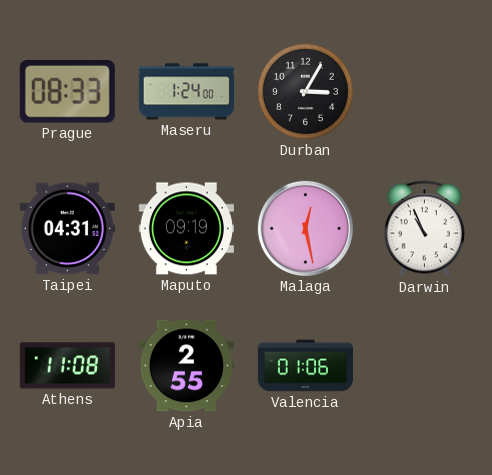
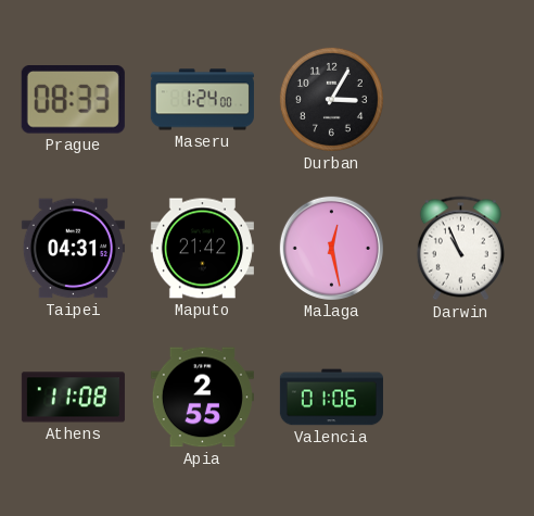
Maputo: 09:19 -> 21:42 (202, 249)
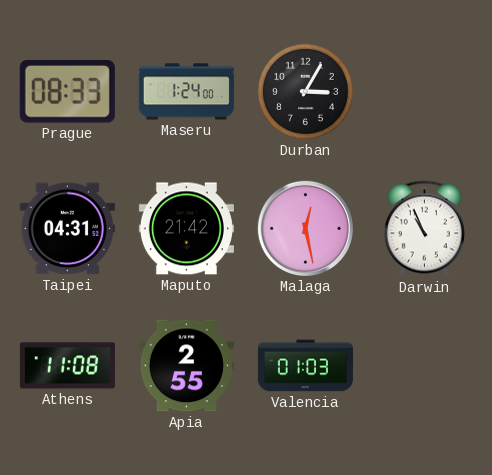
Valencia: 01:06 -> 01:03 (305, 366)
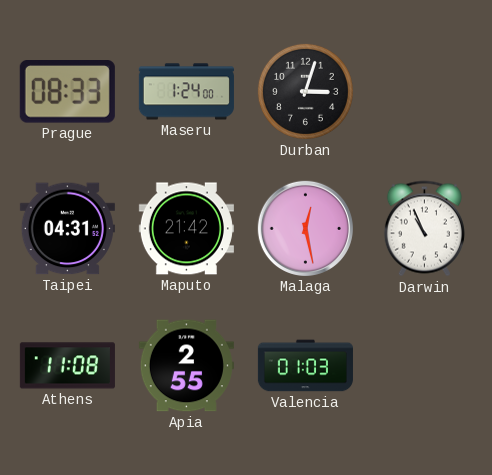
Durban: 3:05 -> 3:03 (305, 91)
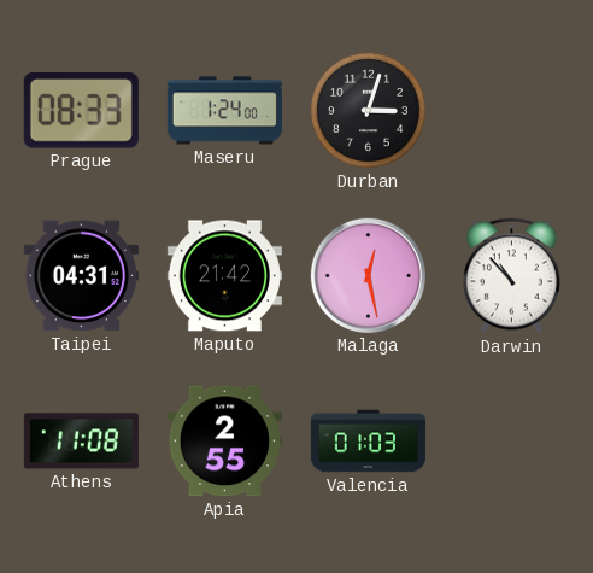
Darwin: 10:56 -> 10:53 (511, 276)
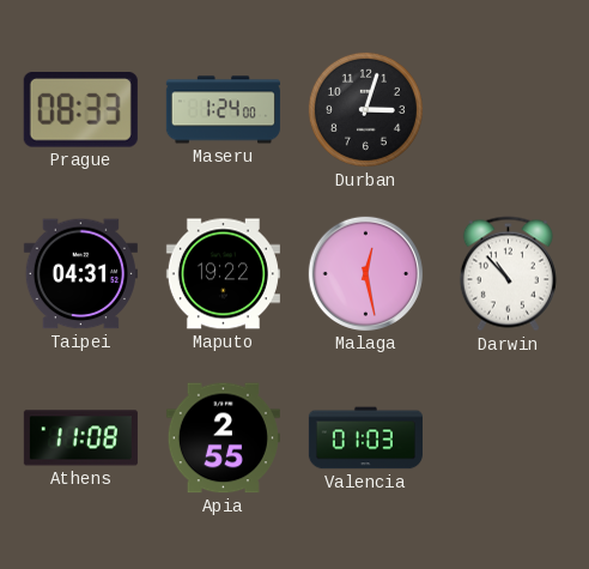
Maputo: 21:42 -> 19:22 (223, 274)
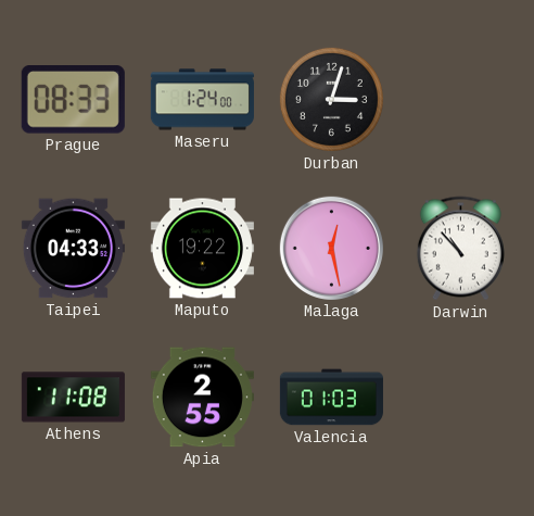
Taipei: 04:31 -> 04:33 (73, 249)
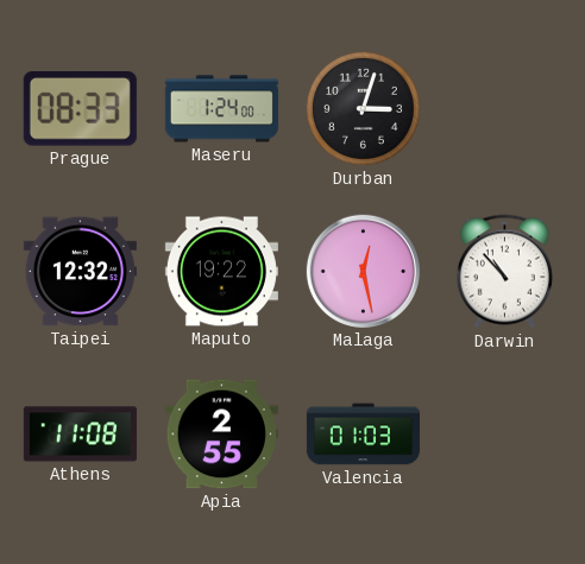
Taipei: 04:33 -> 12:32 (80, 272)
